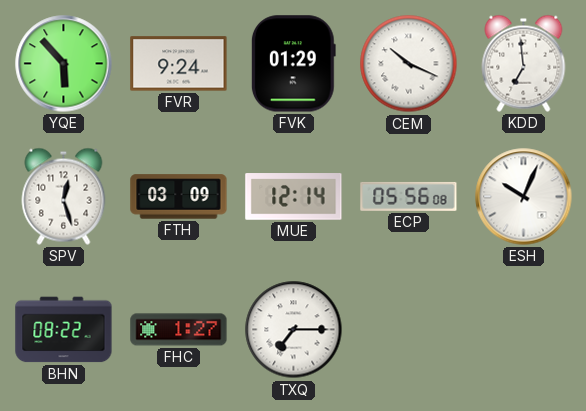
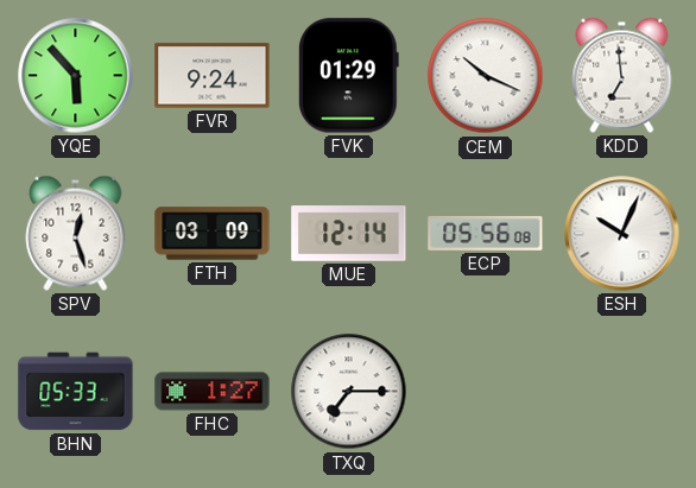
BHN: 08:22 -> 05:33 (76, 392)
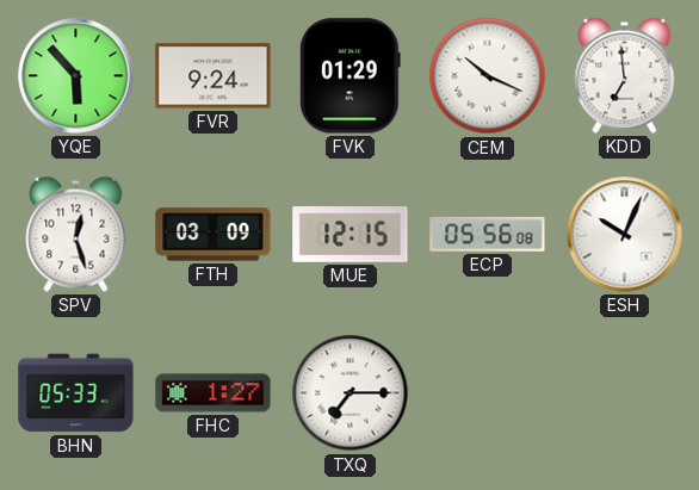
MUE: 12:14 -> 12:15 (351, 235)
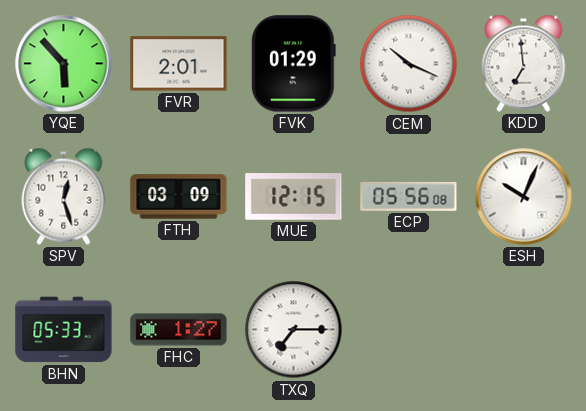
FVR: 9:24 -> 2:01 (179, 64)
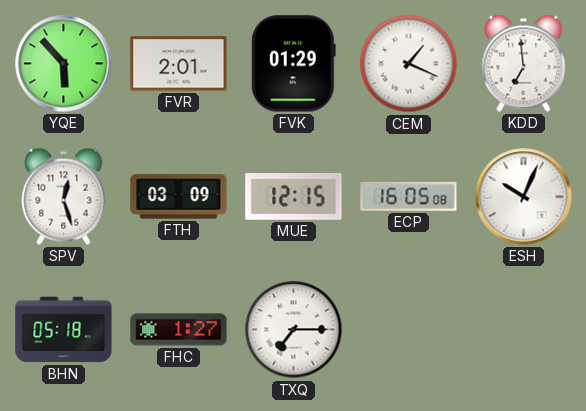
CEM: 10:19 -> 1:19 (409, 64)
ECP: 05:56 -> 16:05 (409, 196)
BHN: 05:33 -> 05:18 (64, 330)
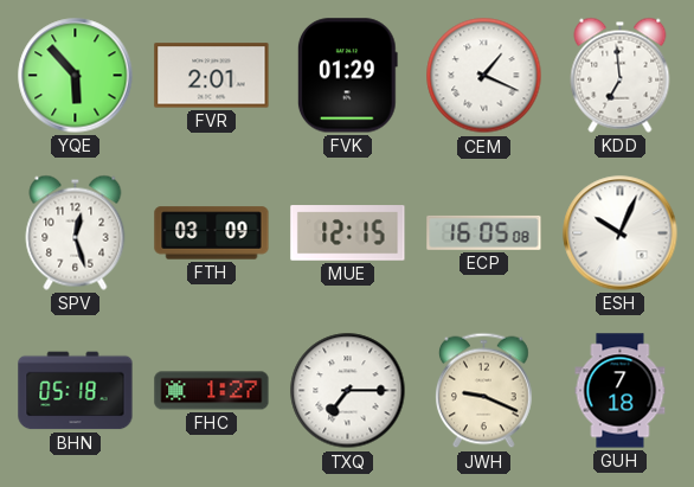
JWH: none -> 9:19 (484, 391)
GUH: none -> 7:18 (621, 391)
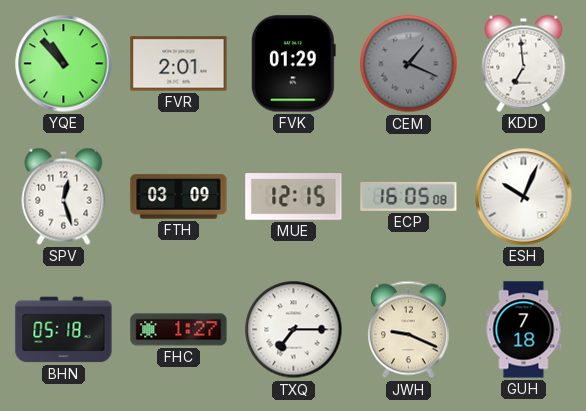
YQE: 5:53 -> 10:53 (64, 64)
CEM dial: white -> grey (409, 64)
